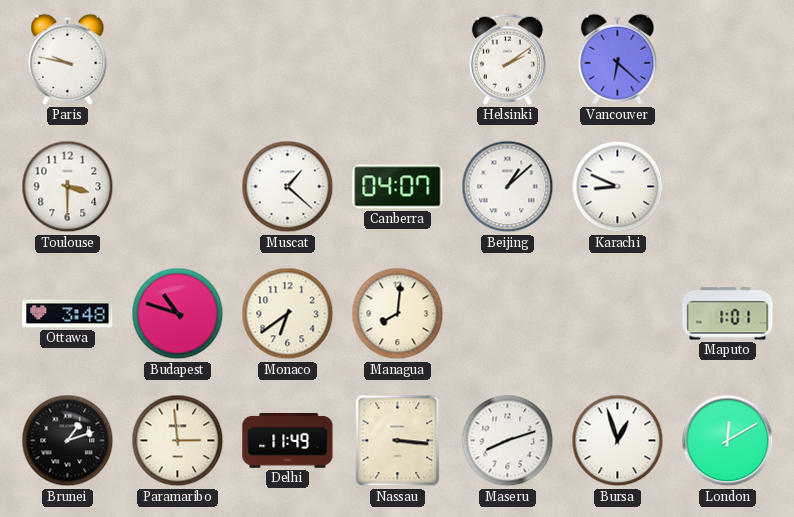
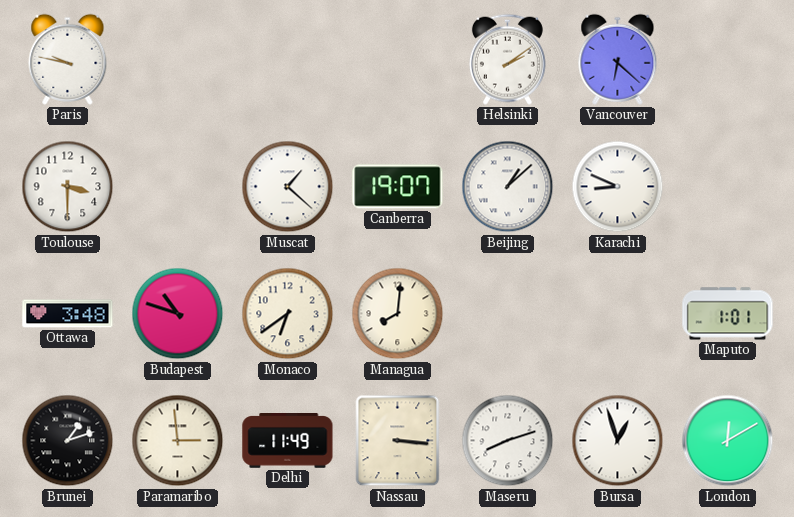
Canberra: 04:07 -> 19:07 (398, 187)
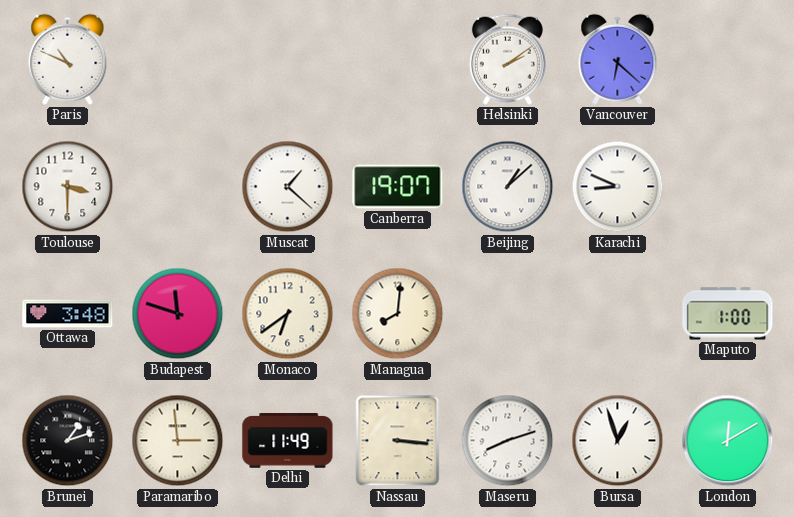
Paris: 9:47 -> 10:49 (68, 59)
Budapest: 10:48 -> 11:48 (178, 314)
Maputo: 1:01 -> 1:00 (728, 314)
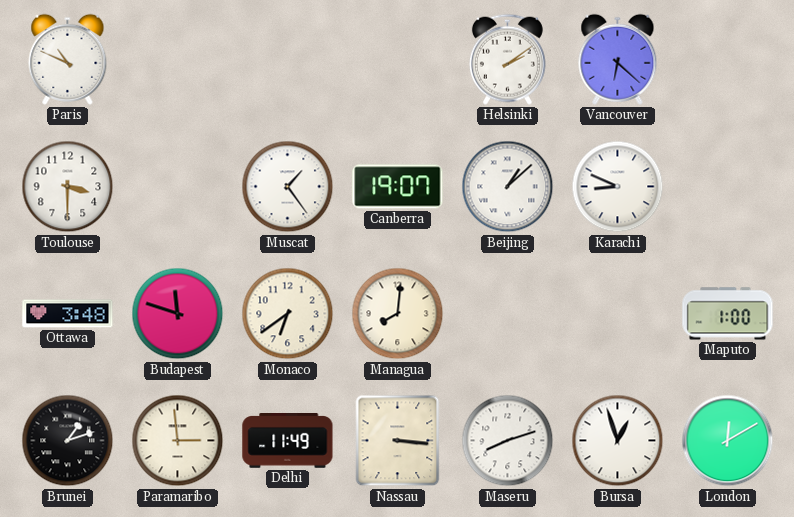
Muscat: 1:22 -> 1:24 (288, 187)
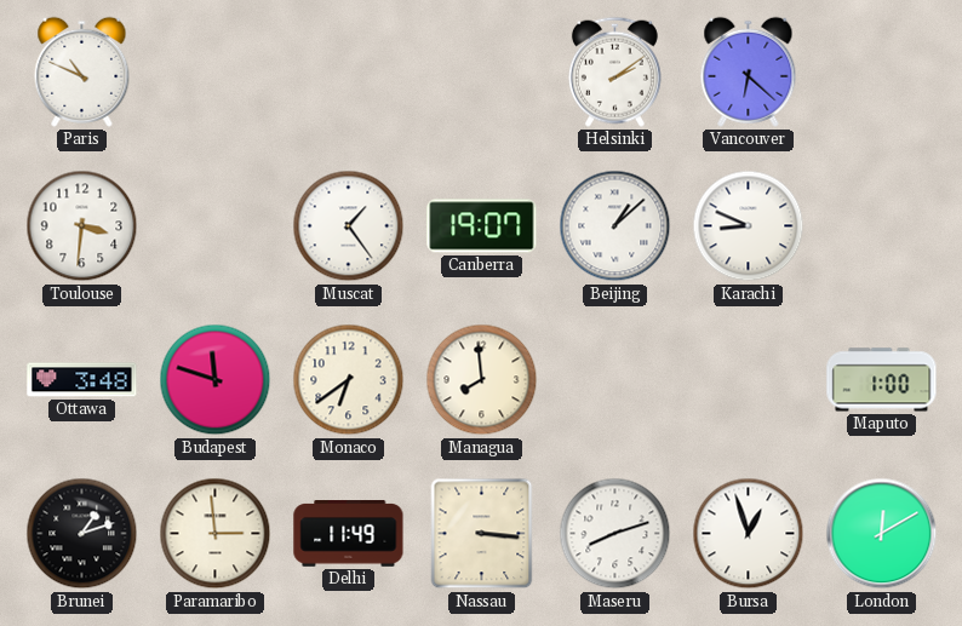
Toulouse: 3:30 -> 3:31 (82, 226)
Managua: 8:01 -> 7:59 (482, 380)
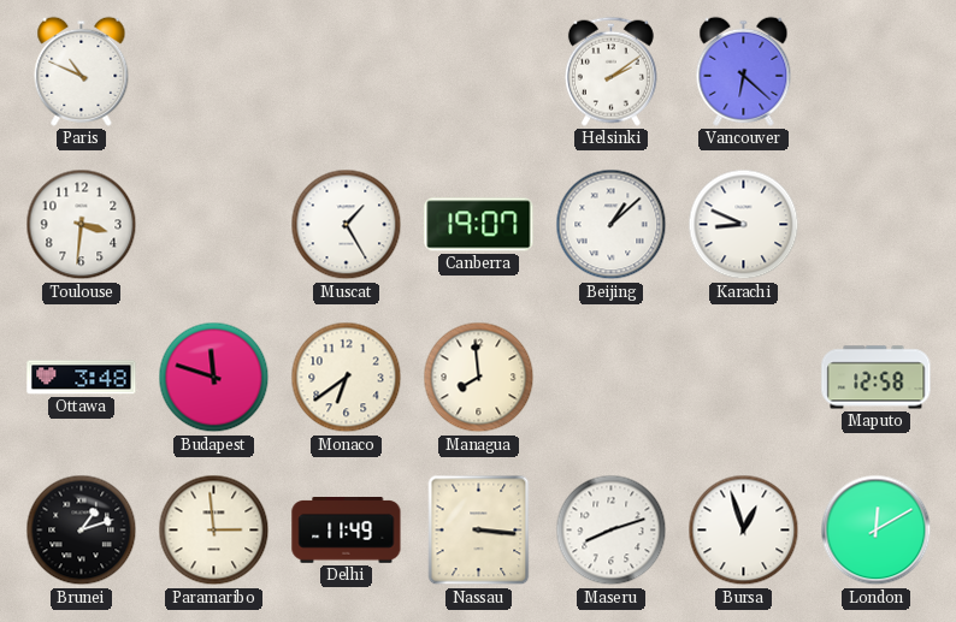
Muscat: 1:24 -> 1:25 (347, 225)
Maputo: 1:00 -> 12:58 (877, 378)
